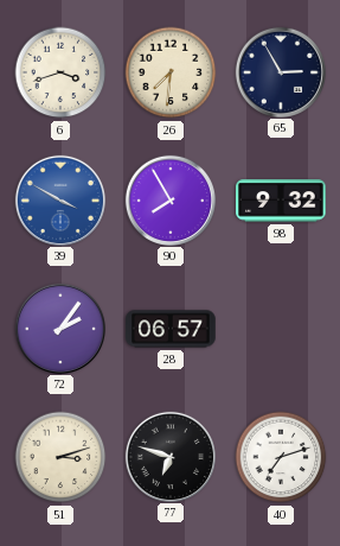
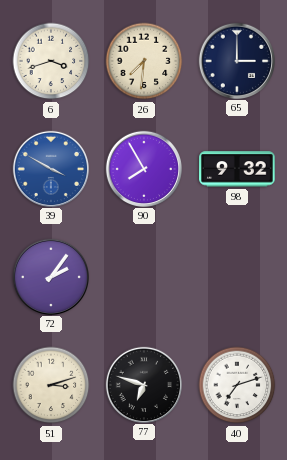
65: 2:55 -> 3:00 (236, 60)
28: 06:57 -> none (171, 329)
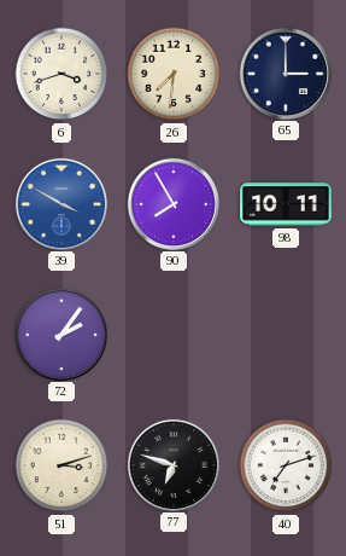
98: 9:32 -> 10:11 (286, 204)
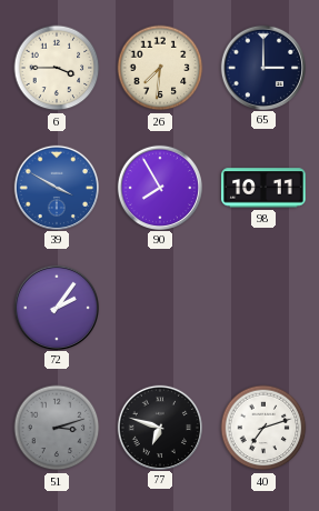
6: 3:42 -> 3:45 (57, 68)
51 dial: cream -> grey (57, 428)
